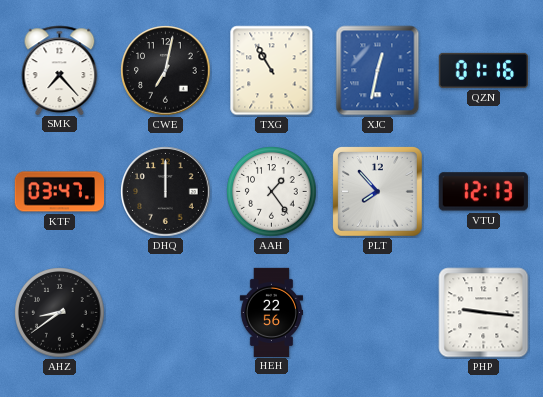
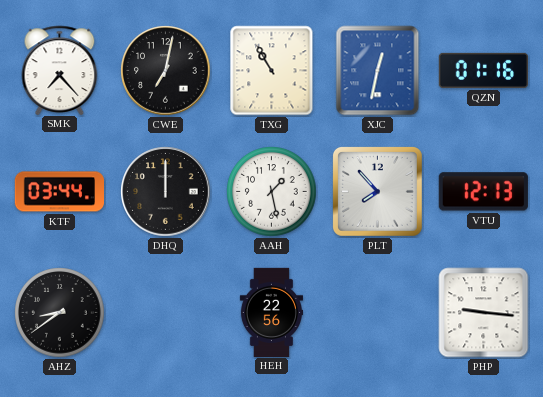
KTF: 03:47 -> 03:44 (59, 192)
AAH: 1:24 -> 1:28 (272, 192)
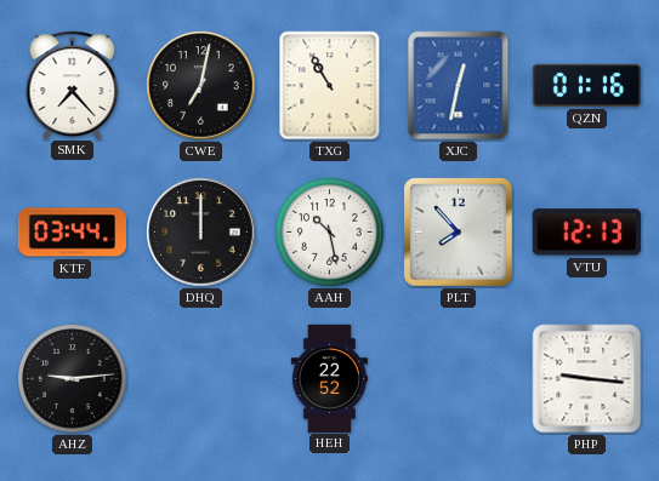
AAH: 1:28 -> 10:28 (330, 233)
AHZ: 8:39 -> 9:14 (73, 379)
HEH: 22:56 -> 22:52 (329, 378)
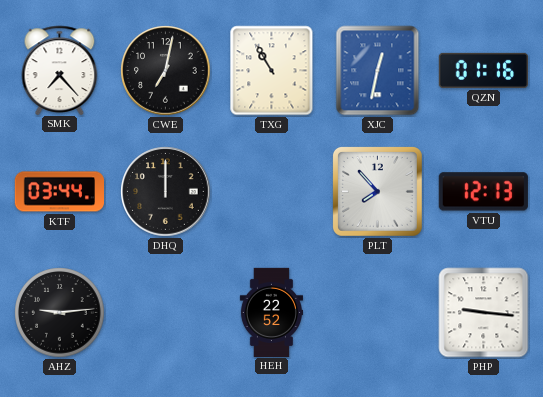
AAH: 10:28 -> none (330, 233)
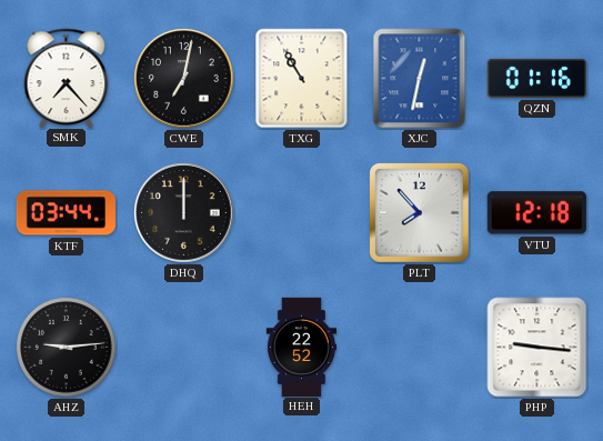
VTU: 12:13 -> 12:18 (536, 213)
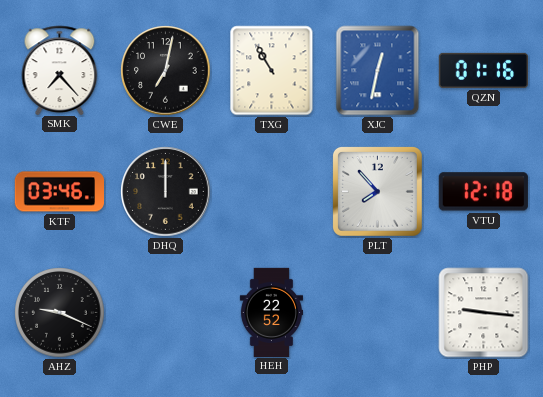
KTF: 03:44 -> 03:46 (59, 192)
AHZ: 9:14 -> 9:19 (60, 313)
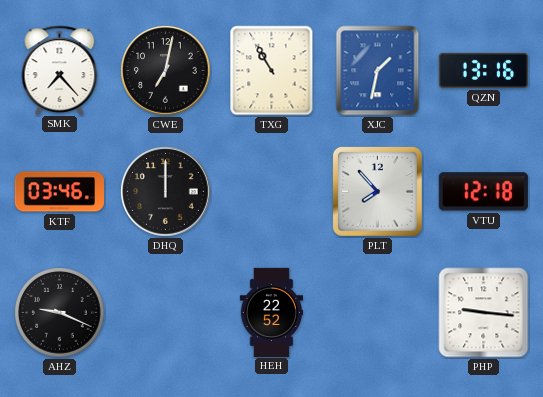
XJC: 12:32 -> 1:32 (378, 71)
QZN: 01:16 -> 13:16 (483, 70)
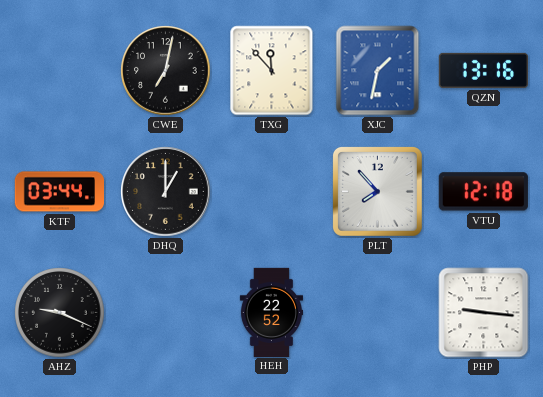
SMK: 7:23 -> none (60, 70)
TXG: 10:55 -> 11:53 (272, 71)
KTF: 03:46 -> 03:44 (59, 192)
DHQ: 12:00 -> 1:00 (166, 192)
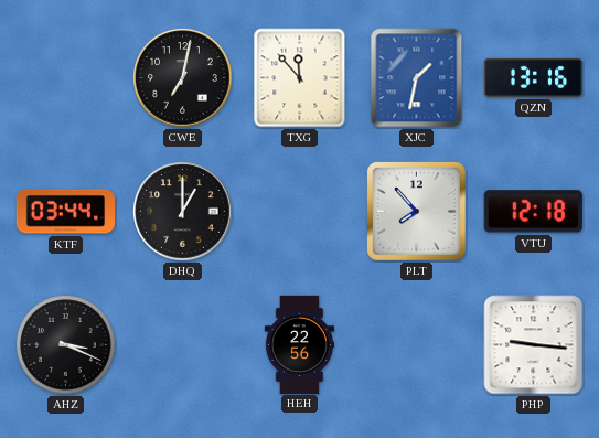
AHZ: 9:19 -> 3:19 (66, 345)
HEH: 22:52 -> 22:56 (299, 344)
